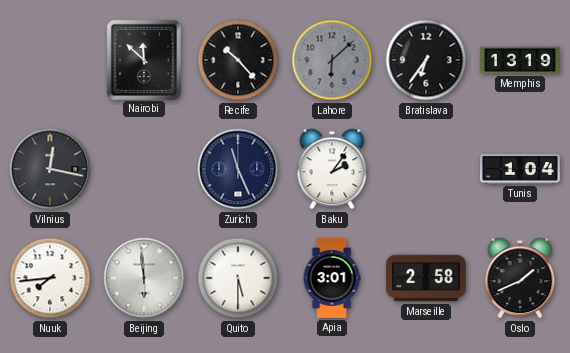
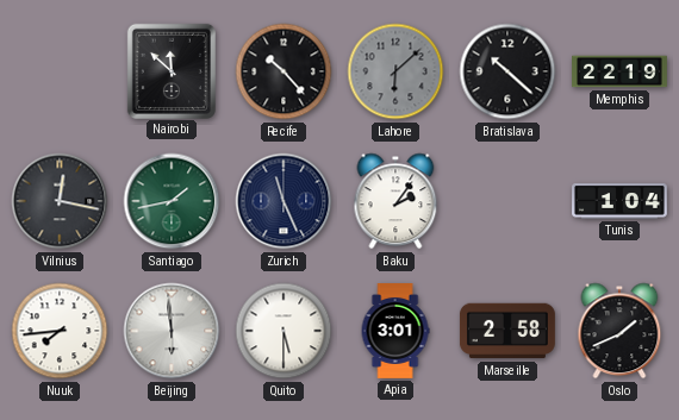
Bratislava: 6:36 -> 10:22 (507, 71)
Memphis: 13:19 -> 22:19 (621, 71)
Santiago: none -> 1:43 (172, 201)
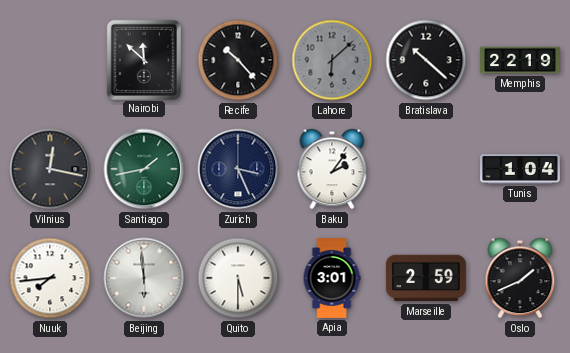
Zurich: 11:26 -> 3:26 (238, 169)
Marseille: 2:58 -> 2:59 (426, 278)
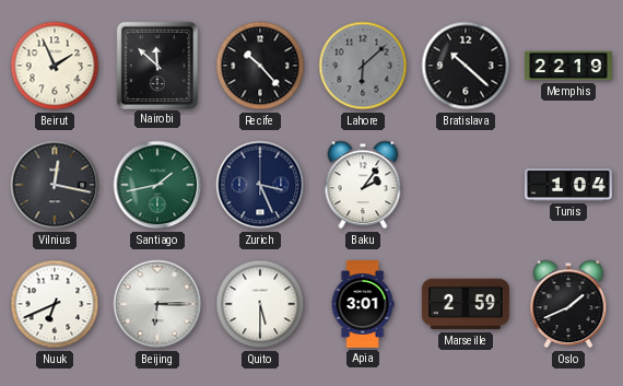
Beirut: none -> 1:56 (55, 66)
Nuuk: 7:44 -> 6:41 (55, 304)
Beijing: 5:59 -> 6:15 (157, 304)
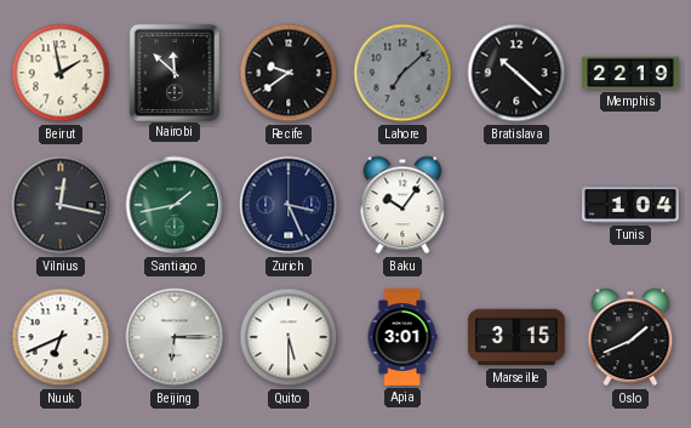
Beirut: 1:56 -> 1:58 (61, 73)
Recife: 10:23 -> 9:39 (289, 73)
Lahore: 6:08 -> 7:08 (402, 73)
Baku: 2:06 -> 10:06 (402, 205)
Marseille: 2:59 -> 3:15 (516, 337)
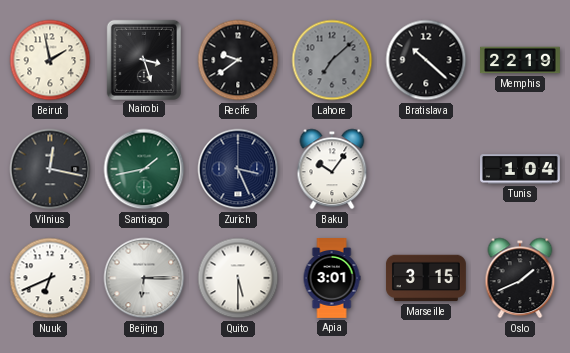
Nairobi: 11:52 -> 3:27 (144, 59)
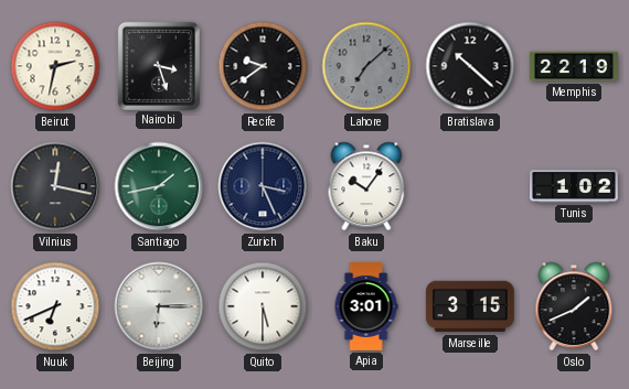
Beirut: 1:58 -> 2:32 (55, 66)
Tunis: 1:04 -> 1:02 (575, 186)
